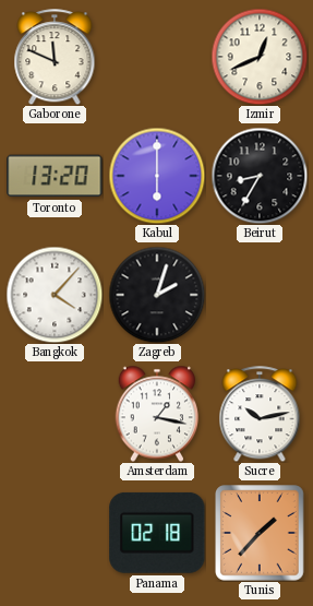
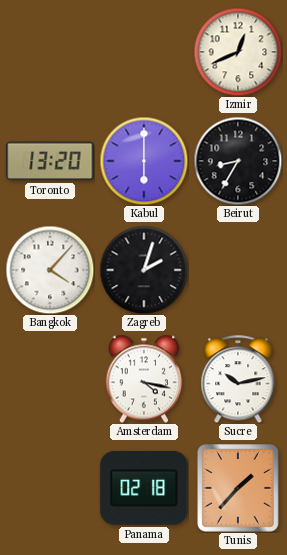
Gaborone: 11:49 -> none (55, 57)
Amsterdam: 1:17 -> 4:17 (144, 379)
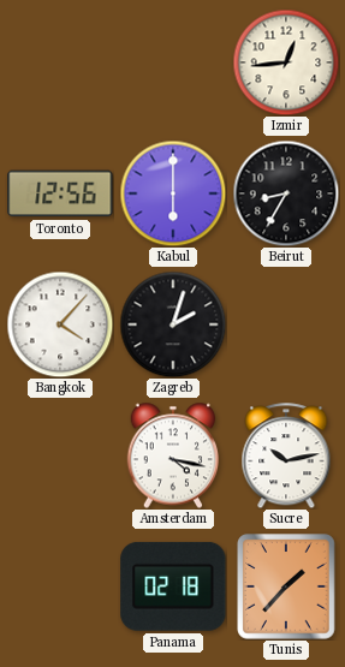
Izmir: 12:41 -> 12:44 (286, 62)
Toronto: 13:20 -> 12:56 (60, 193)
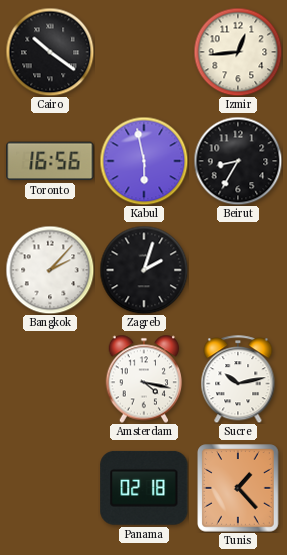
Cairo: none -> 10:21 (50, 52)
Toronto: 12:56 -> 16:56 (50, 161)
Kabul: 6:00 -> 5:58 (144, 161)
Bangkok: 4:07 -> 2:07 (50, 270)
Tunis: 1:37 -> 1:23 (238, 488)
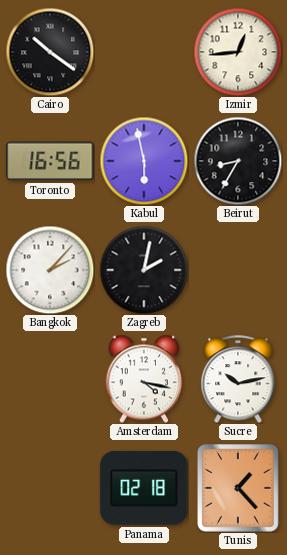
Zagreb: 2:03 -> 2:02 (144, 270)
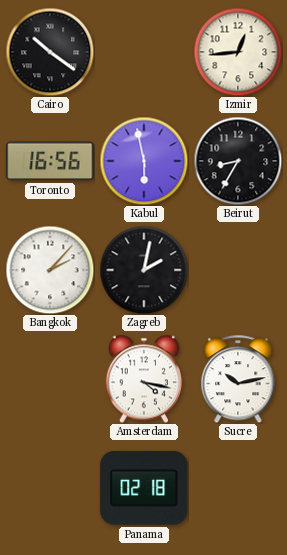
Tunis: 1:23 -> none (238, 488)
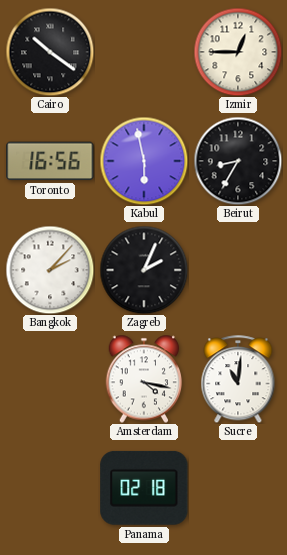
Izmir: 12:44 -> 12:45 (238, 52)
Zagreb: 2:02 -> 2:04 (144, 270)
Sucre: 10:13 -> 11:01 (238, 379)
